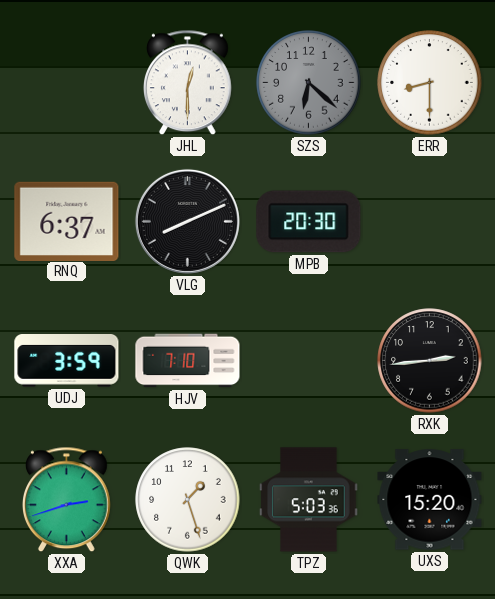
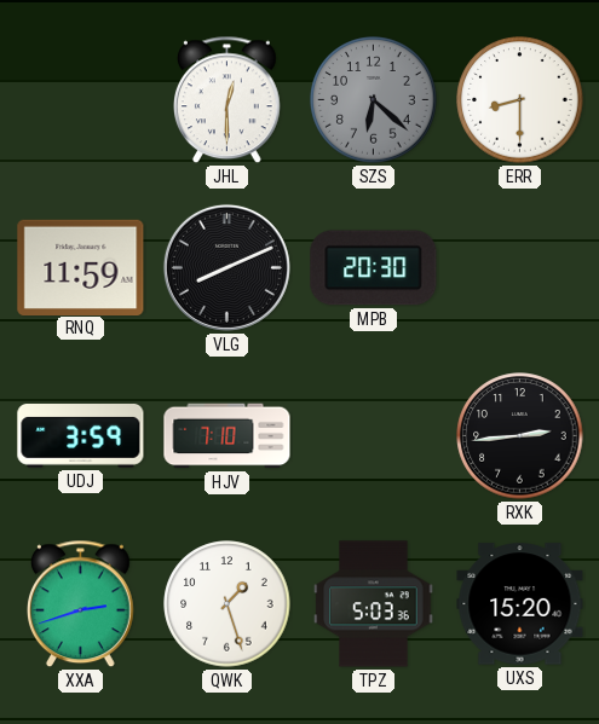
RNQ: 6:37 -> 11:59 (81, 267)
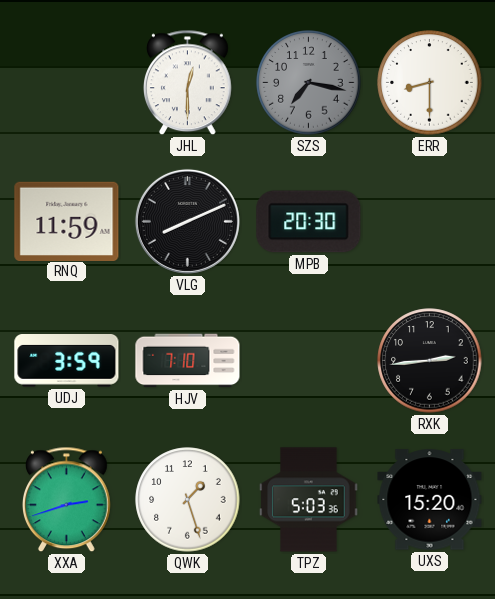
SZS: 6:22 -> 7:17 (309, 83)
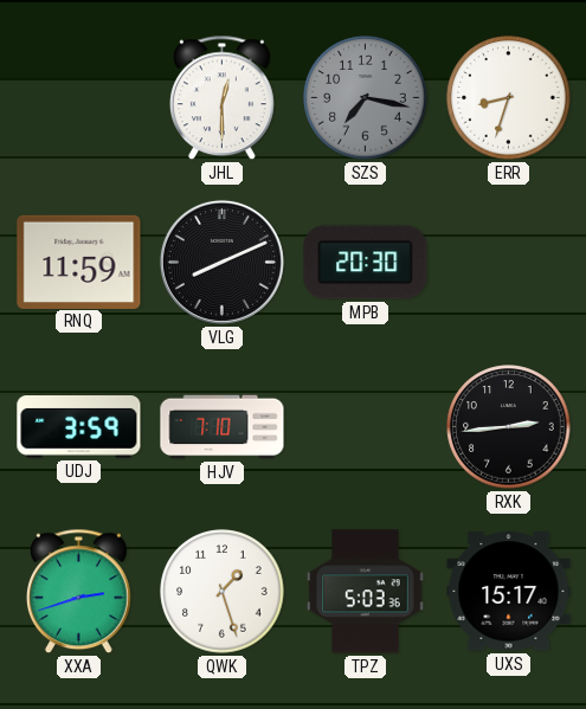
ERR: 8:30 -> 8:33 (509, 98)
UXS: 15:20 -> 15:17 (509, 592)
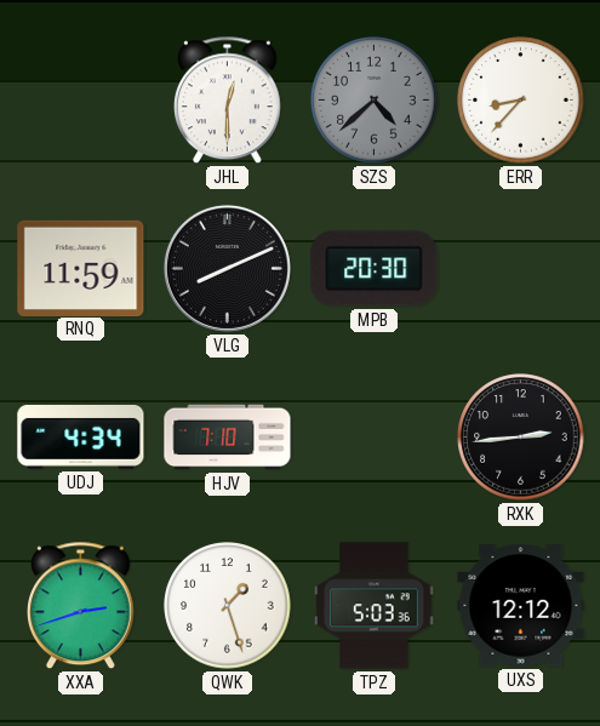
SZS: 7:17 -> 4:38 (375, 101)
ERR: 8:33 -> 8:37 (521, 101)
UDJ: 3:59 -> 4:34 (81, 438)
UXS: 15:17 -> 12:12 (521, 606)
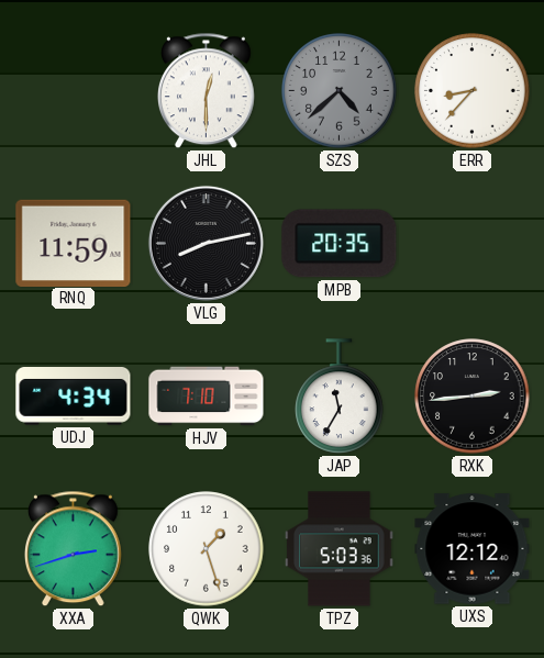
VLG: 8:11 -> 8:13 (206, 243)
MPB: 20:30 -> 20:35 (340, 244)
JAP: none -> 11:35 (340, 397)
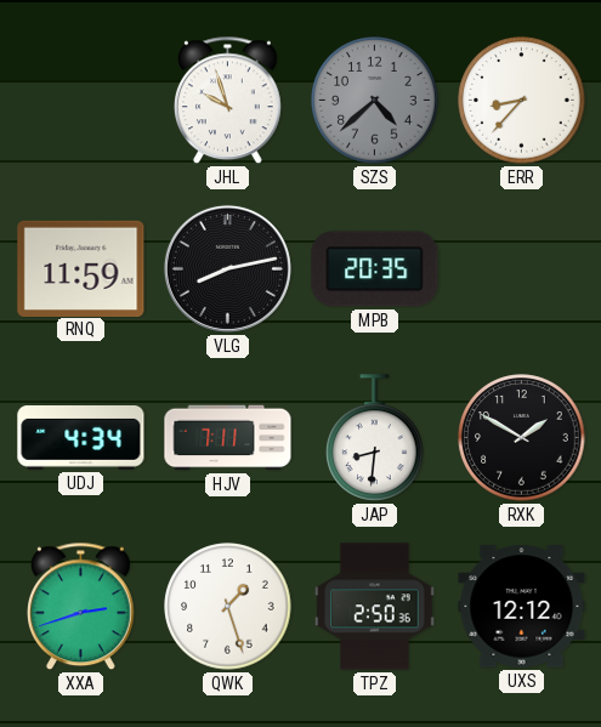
JHL: 12:30 -> 9:57 (228, 101)
HJV: 7:10 -> 7:11 (228, 438)
JAP: 11:35 -> 8:31 (375, 438)
RXK: 2:44 -> 1:50 (522, 438)
TPZ: 5:03 -> 2:50 (375, 607)
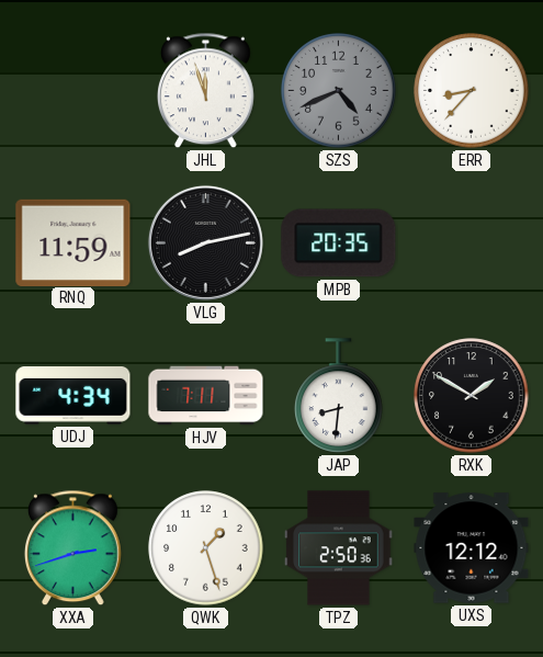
JHL: 9:57 -> 11:57 (206, 91)
SZS: 4:38 -> 4:41 (339, 91)
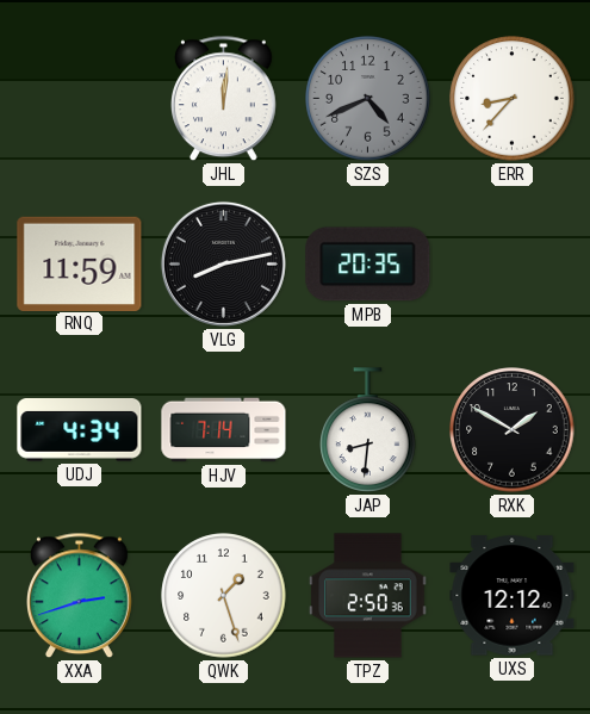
JHL: 11:57 -> 12:01 (224, 99)
HJV: 7:11 -> 7:14 (224, 430)
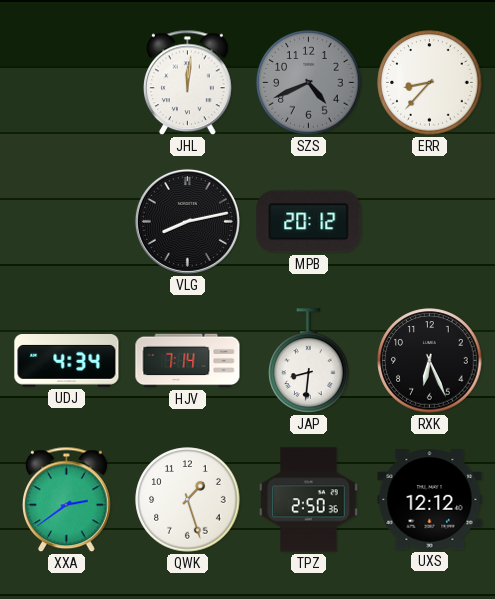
RNQ: 11:59 -> none (80, 263)
MPB: 20:35 -> 20:12 (309, 222)
RXK: 1:50 -> 6:26 (430, 361)
XXA: 2:42 -> 2:39 (67, 500)
